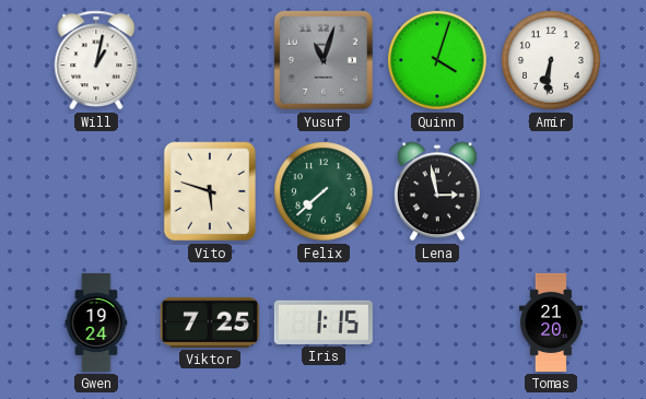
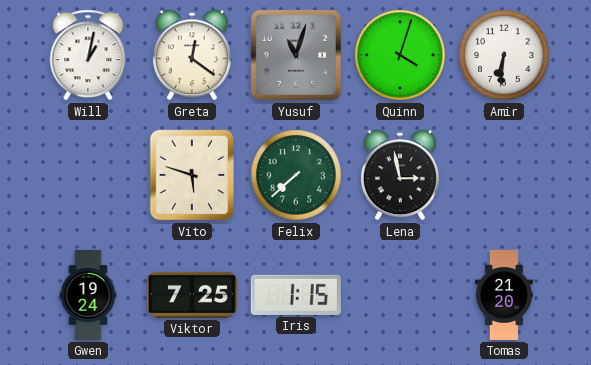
Greta: none -> 12:21 (192, 55)
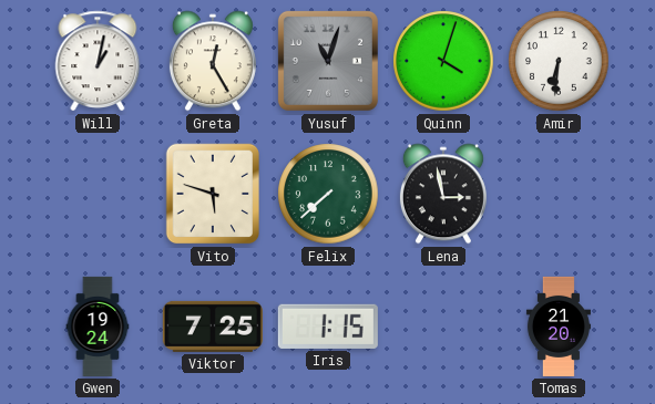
Greta: 12:21 -> 12:25 (213, 61)
